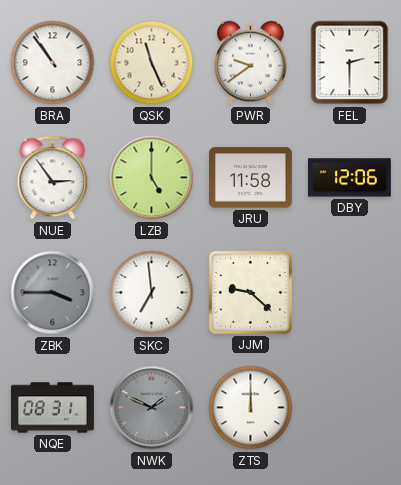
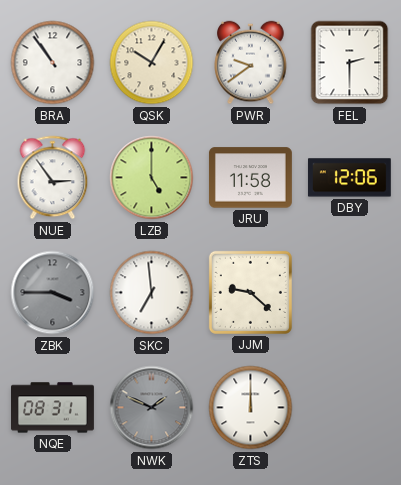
QSK: 11:26 -> 10:05 (152, 63)
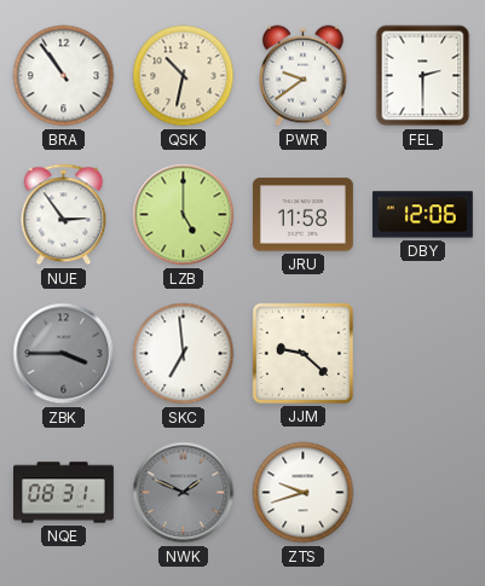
QSK: 10:05 -> 10:32 (184, 76)
ZTS: 12:00 -> 9:42 (304, 493)
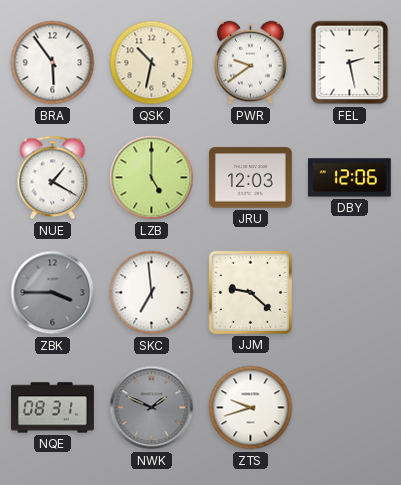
BRA: 10:54 -> 5:54 (53, 63)
FEL: 2:30 -> 2:28 (350, 63)
NUE: 2:54 -> 1:20 (53, 178)
JRU: 11:58 -> 12:03 (250, 178)
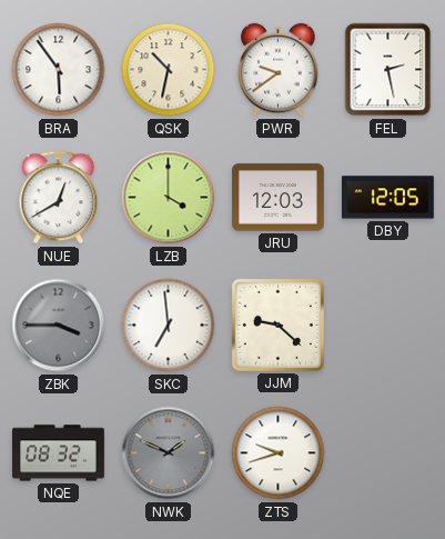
NUE: 1:20 -> 12:40 (59, 198)
LZB: 5:00 -> 4:00 (169, 198)
DBY: 12:06 -> 12:05 (387, 198)
NQE: 08:31 -> 08:32 (59, 453)
